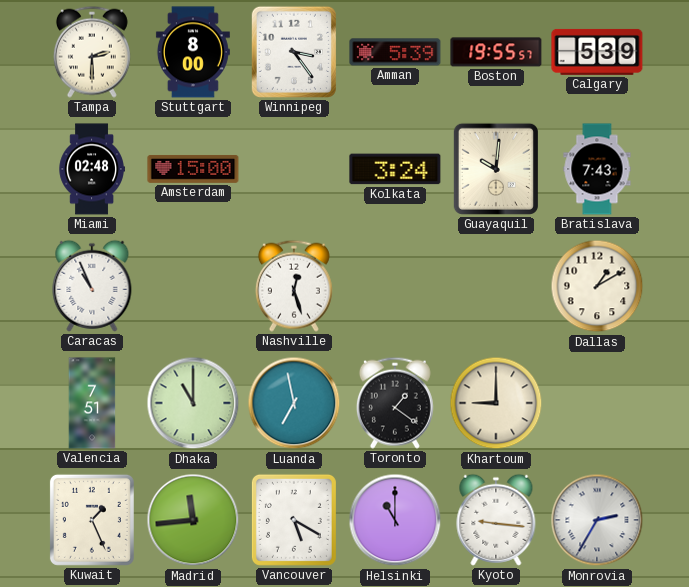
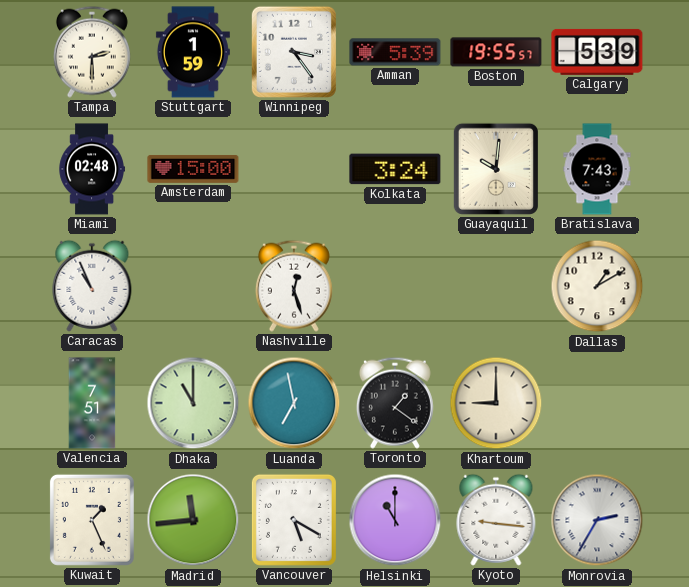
Stuttgart: 8:00 -> 1:59 (193, 52)
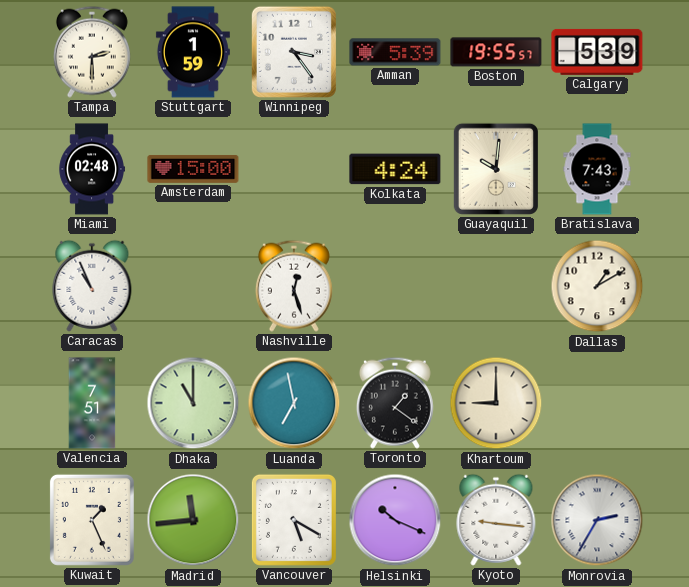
Kolkata: 3:24 -> 4:24 (395, 169)
Helsinki: 11:00 -> 10:19 (395, 520)
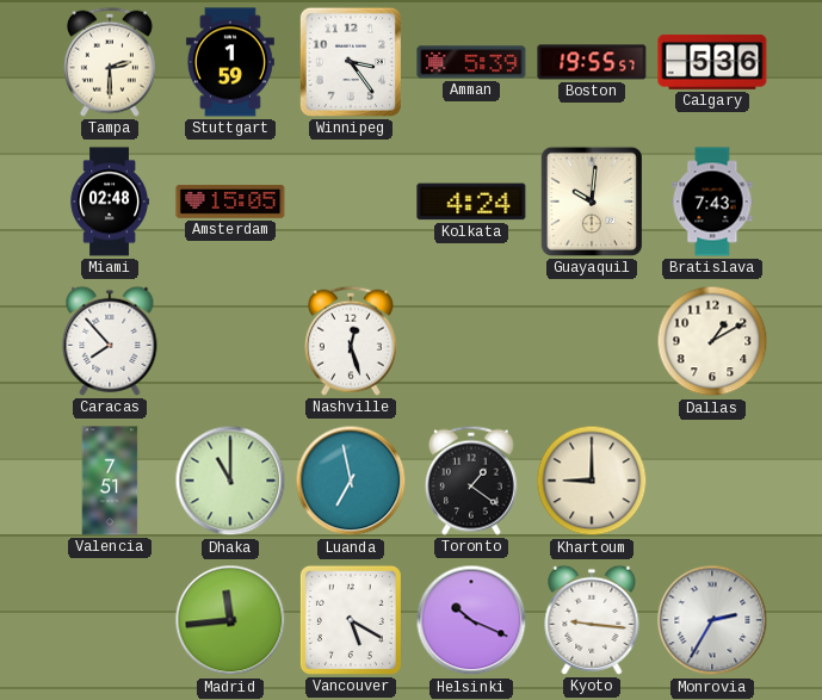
Calgary: 5:39 -> 5:36 (712, 62)
Amsterdam: 15:00 -> 15:05 (230, 202)
Caracas: 10:56 -> 7:53 (110, 341)
Kuwait: 1:26 -> none (92, 520)
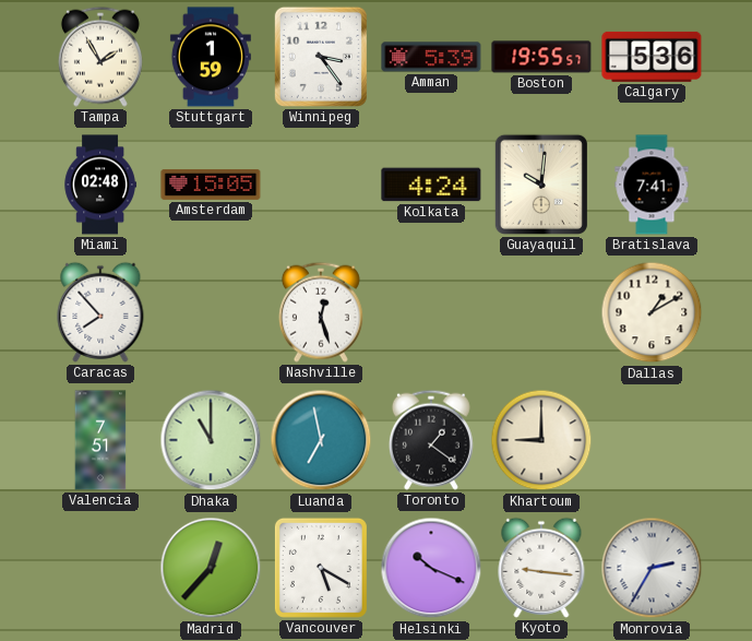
Tampa: 2:30 -> 1:55 (100, 57)
Bratislava: 7:43 -> 7:41 (652, 185)
Madrid: 11:44 -> 12:37 (211, 568)
